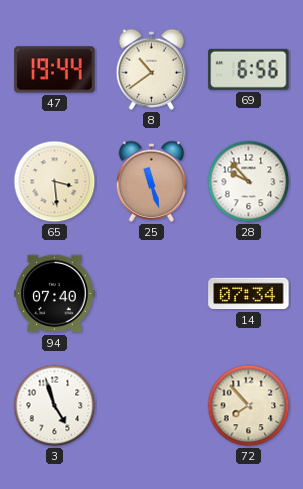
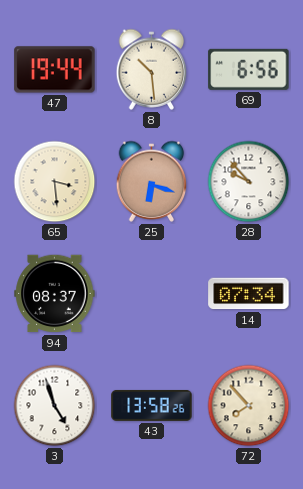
8: 10:39 -> 10:29 (152, 69)
25: 11:27 -> 6:18 (152, 181)
94: 07:40 -> 08:37 (55, 294)
43: none -> 13:58 (152, 405)
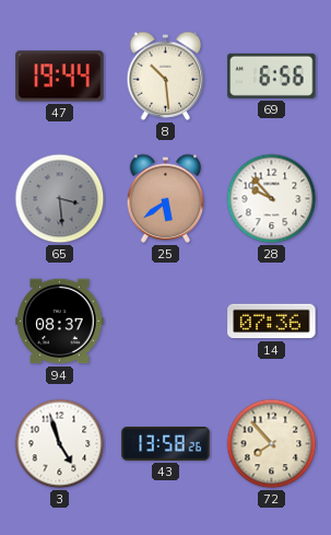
65 dial: cream -> grey (60, 199)
25: 6:18 -> 5:39 (166, 198)
14: 07:34 -> 07:36 (272, 322)
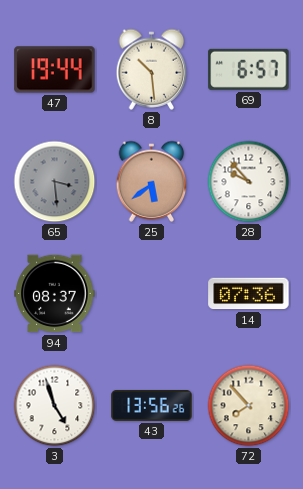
69: 6:56 -> 6:57 (249, 69)
43: 13:58 -> 13:56 (152, 405)
